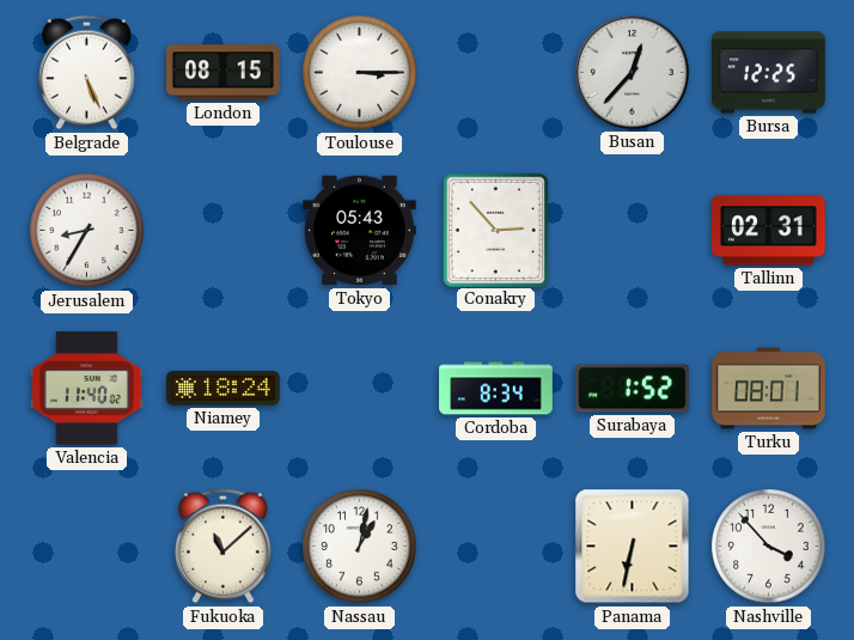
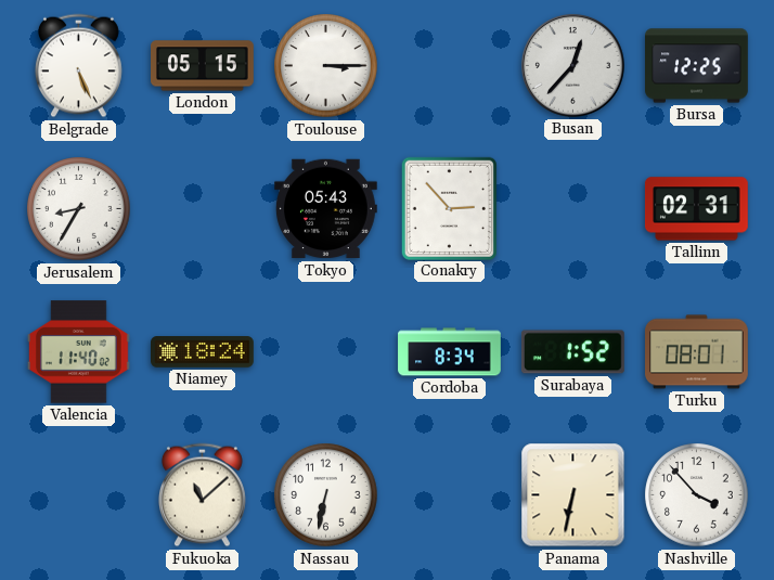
London: 08:15 -> 05:15 (203, 66)
Nassau: 1:02 -> 6:32 (326, 495)
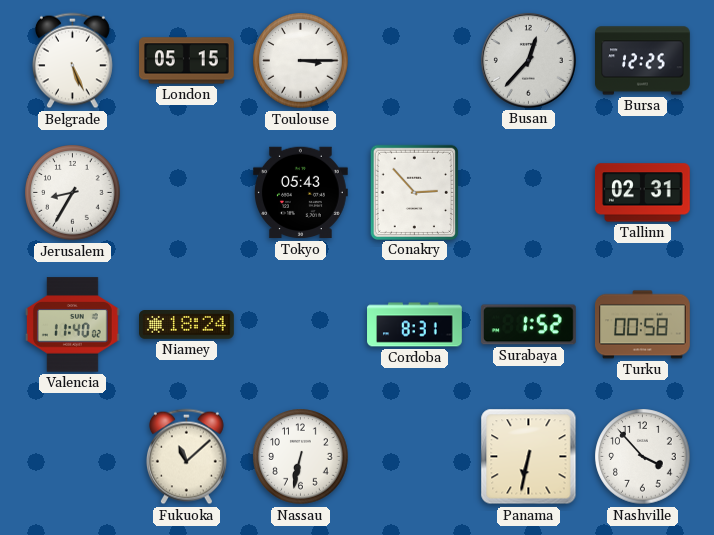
Cordoba: 8:34 -> 8:31 (415, 325)
Turku: 08:01 -> 00:58 (643, 325)
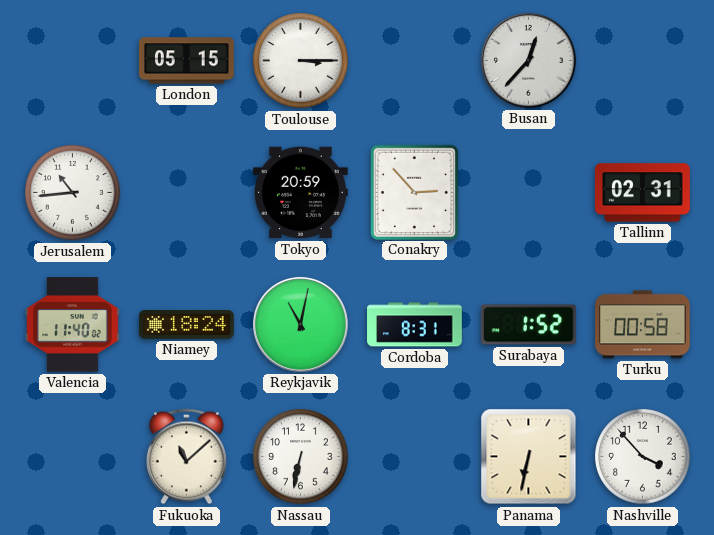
Belgrade: 5:26 -> none (72, 61)
Bursa: 12:25 -> none (643, 61)
Jerusalem: 8:35 -> 10:44 (73, 193)
Tokyo: 05:43 -> 20:59 (301, 193)
Reykjavik: none -> 11:02 (300, 324)
